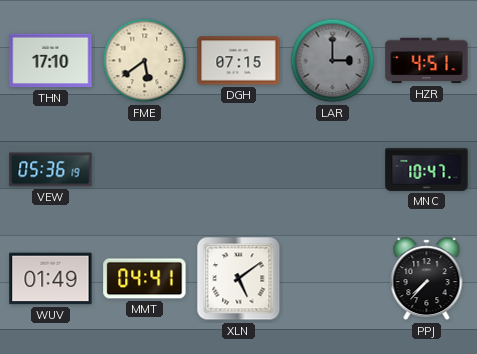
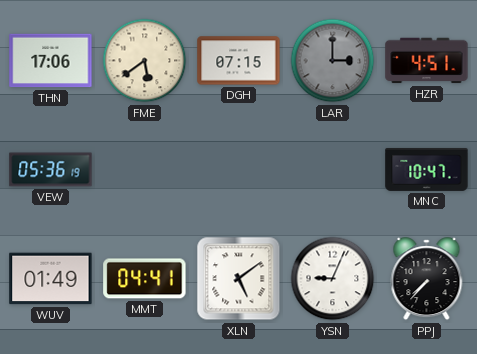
THN: 17:10 -> 17:06 (51, 61)
YSN: none -> 9:04 (333, 279)
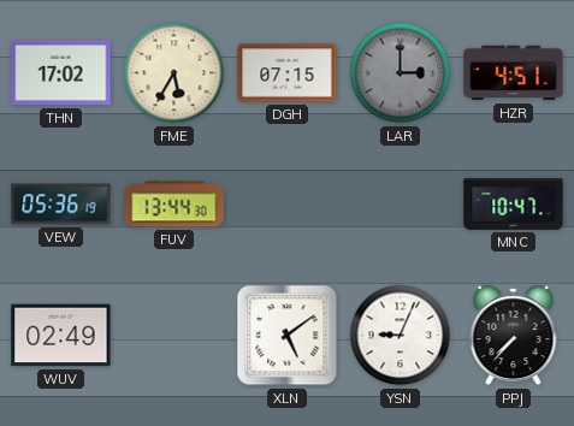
THN: 17:06 -> 17:02 (61, 73)
FME: 5:39 -> 5:35 (174, 73)
FUV: none -> 13:44 (174, 205)
WUV: 01:49 -> 02:49 (61, 336)
MMT: 04:41 -> none (145, 279)
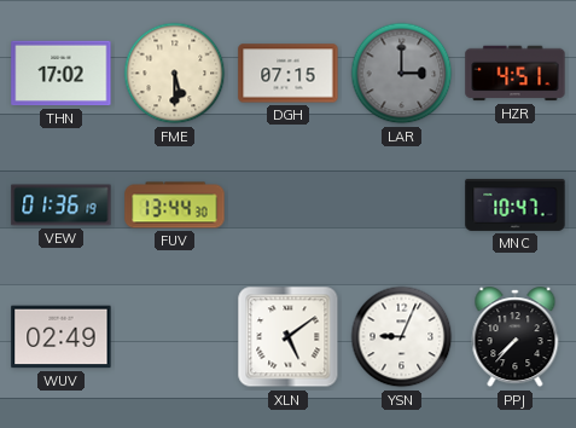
FME: 5:35 -> 5:30 (175, 74)
VEW: 05:36 -> 01:36 (62, 206)
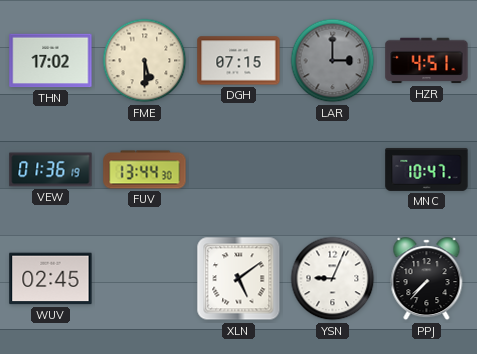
WUV: 02:49 -> 02:45 (51, 279)
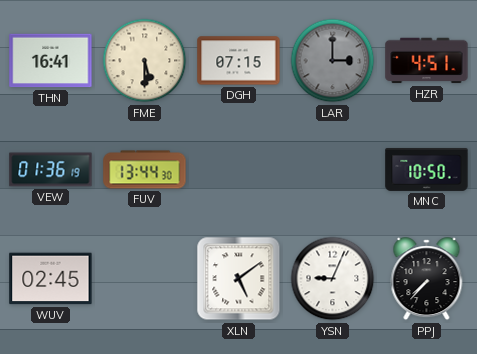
THN: 17:02 -> 16:41 (51, 61)
MNC: 10:47 -> 10:50 (427, 169)
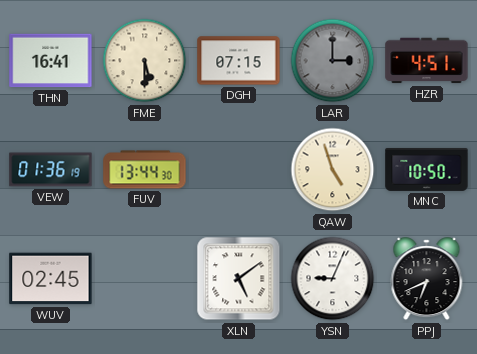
QAW: none -> 4:57 (333, 170)
PPJ: 7:37 -> 6:41 (427, 279)
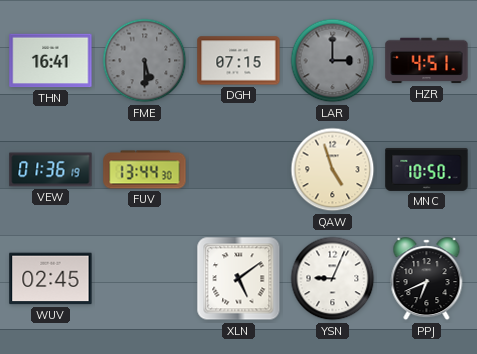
FME dial: cream -> grey (145, 61)
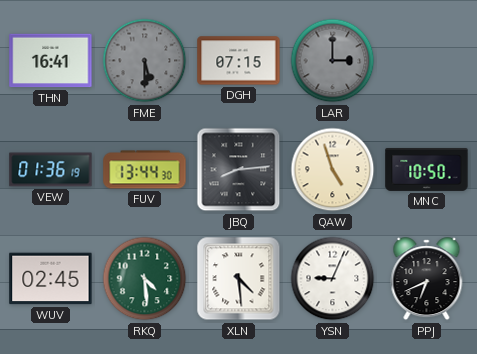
HZR: 4:51 -> none (427, 61)
JBQ: none -> 8:14 (239, 170)
RKQ: none -> 4:29 (145, 279)
XLN: 5:09 -> 4:29 (239, 279)
